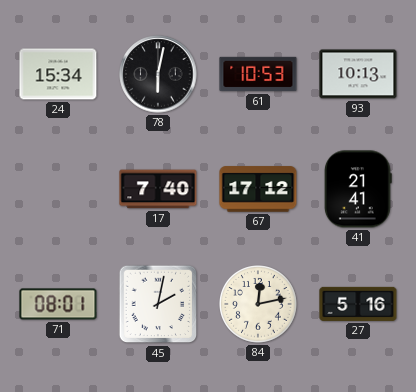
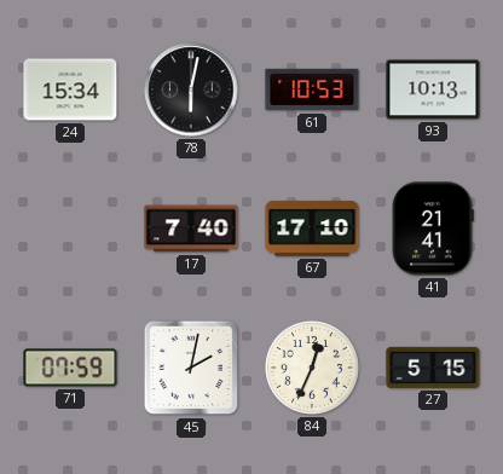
67: 17:12 -> 17:10 (312, 229)
71: 08:01 -> 07:59 (70, 368)
84: 12:13 -> 12:34 (313, 369)
27: 5:16 -> 5:15 (433, 368)
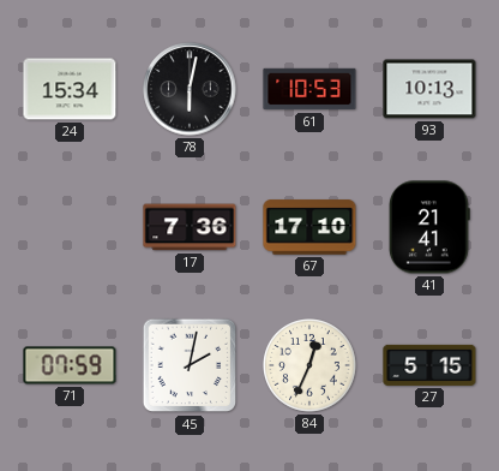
17: 7:40 -> 7:36 (190, 227)
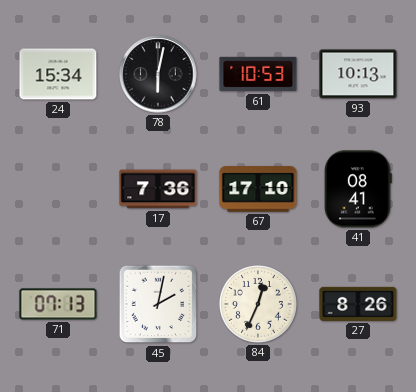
41: 21:41 -> 08:41 (359, 189)
71: 07:59 -> 07:13 (58, 304)
27: 5:15 -> 8:26 (358, 304)
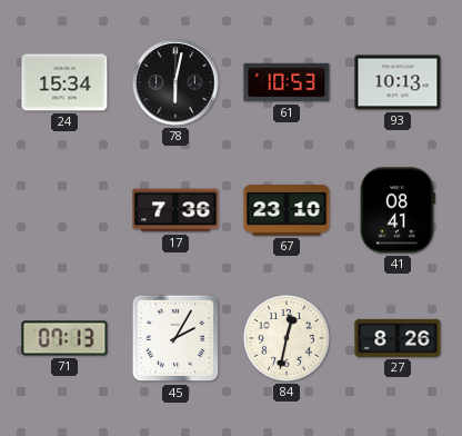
67: 17:10 -> 23:10 (287, 210)
45: 2:02 -> 2:05 (175, 338)
84: 12:34 -> 12:32 (288, 339)
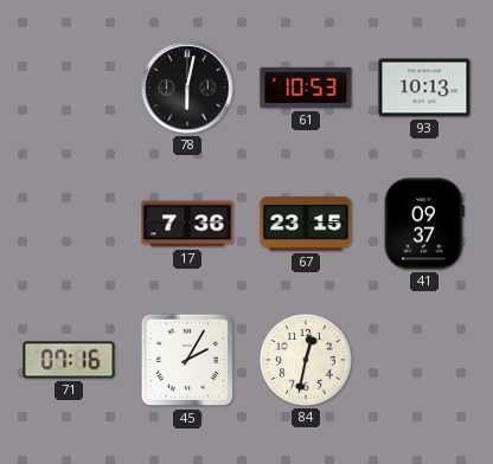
24: 15:34 -> none (64, 82)
67: 23:10 -> 23:15 (306, 224)
41: 08:41 -> 09:37 (425, 224)
71: 07:13 -> 07:16 (69, 360)
27: 8:26 -> none (398, 338)
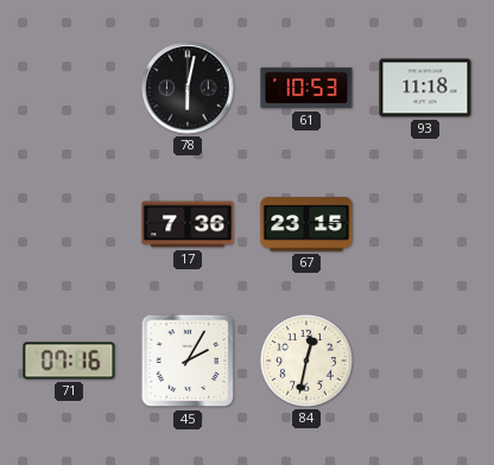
93: 10:13 -> 11:18 (425, 88)
41: 09:37 -> none (425, 224)
